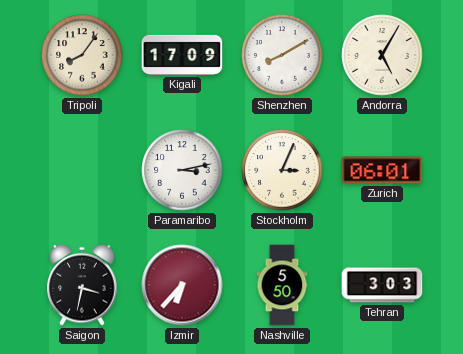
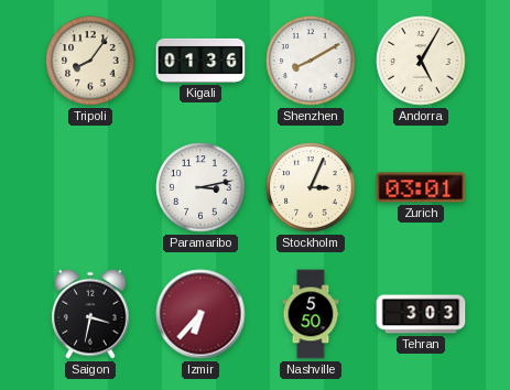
Kigali: 17:09 -> 01:36 (200, 61)
Zurich: 06:01 -> 03:01 (421, 187)
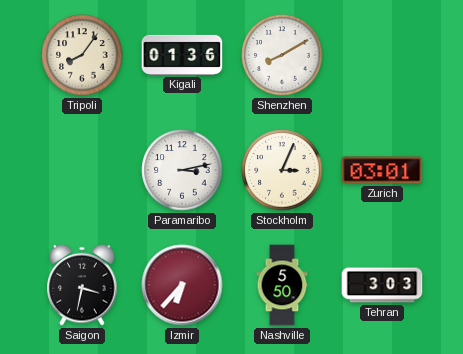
Andorra: 5:05 -> none (421, 61)
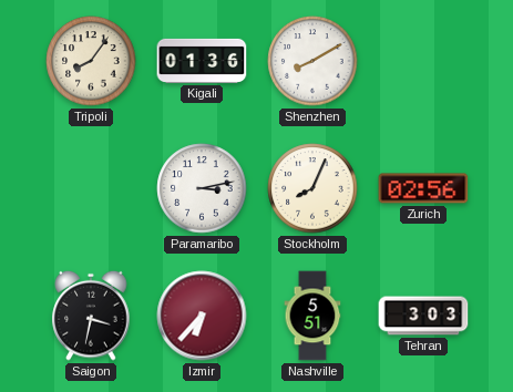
Stockholm: 3:04 -> 8:04 (312, 188)
Zurich: 03:01 -> 02:56 (423, 188)
Nashville: 5:50 -> 5:51 (312, 316)
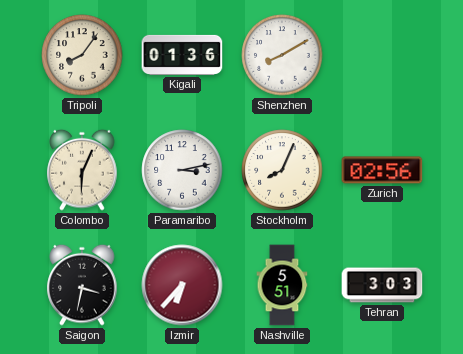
Colombo: none -> 6:04 (82, 170)
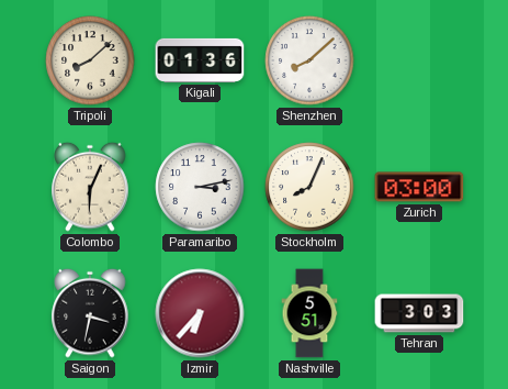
Tripoli: 8:06 -> 8:08 (90, 60)
Shenzhen: 8:10 -> 8:08 (309, 60)
Zurich: 02:56 -> 03:00 (419, 187)
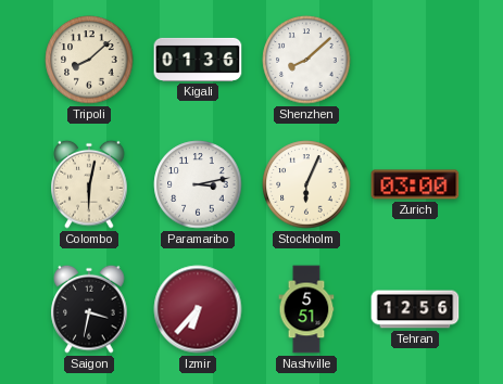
Colombo: 6:04 -> 6:02 (89, 184)
Stockholm: 8:04 -> 6:04 (306, 184)
Tehran: 3:03 -> 12:56 (415, 309)
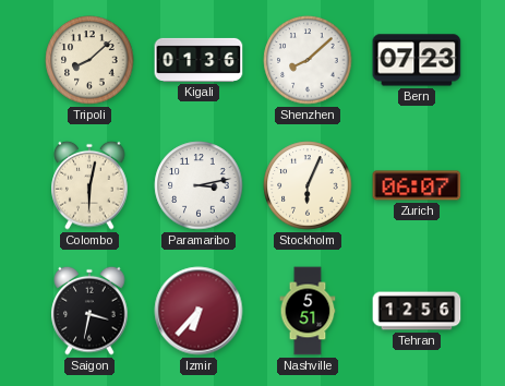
Bern: none -> 07:23 (417, 60)
Zurich: 03:00 -> 06:07 (417, 185)
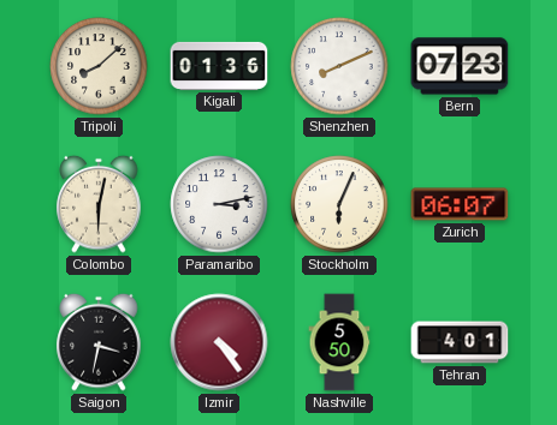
Shenzhen: 8:08 -> 8:11 (339, 66)
Izmir: 6:37 -> 4:24 (219, 342)
Nashville: 5:51 -> 5:50 (339, 342)
Tehran: 12:56 -> 4:01 (460, 342)
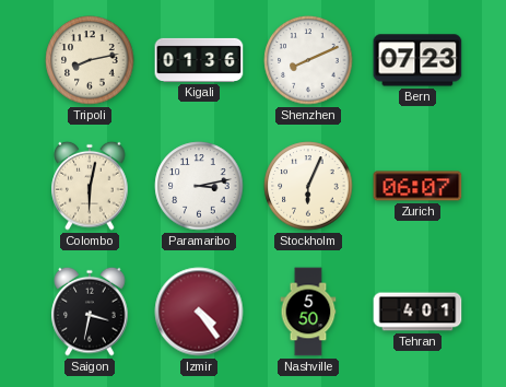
Tripoli: 8:08 -> 8:13 (90, 60)
